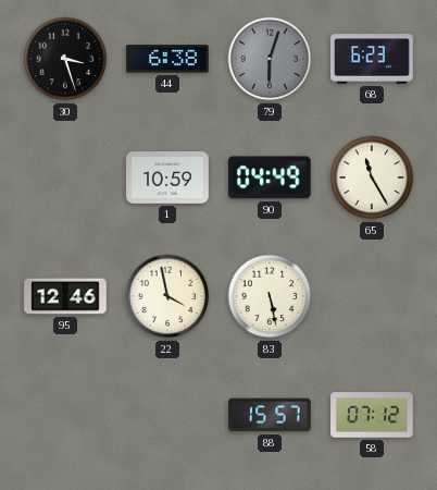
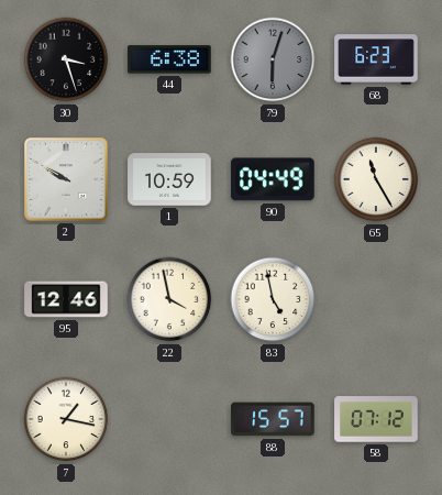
2: none -> 9:50 (66, 179)
83: 5:28 -> 4:58 (273, 299)
7: none -> 1:17 (66, 419)
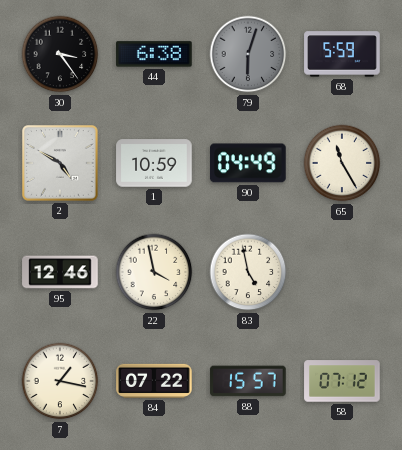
30: 3:27 -> 3:24 (60, 54)
68: 6:23 -> 5:59 (342, 54)
2: 9:50 -> 4:50 (60, 163)
84: none -> 07:22 (154, 381)
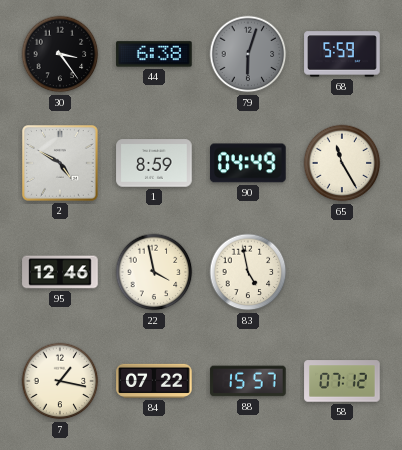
1: 10:59 -> 8:59 (154, 163)
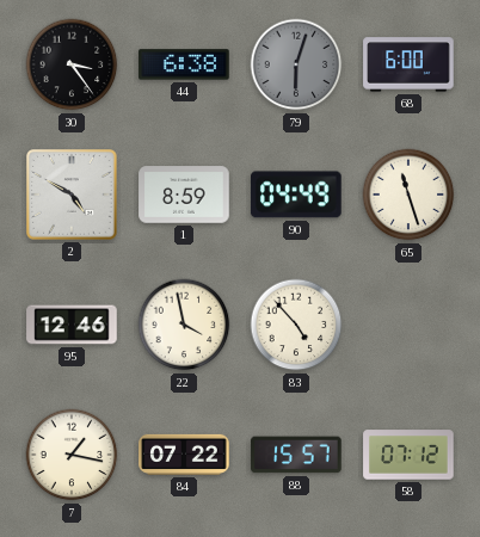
68: 5:59 -> 6:00 (408, 64)
65: 11:25 -> 11:27 (408, 195)
83: 4:58 -> 4:53 (296, 325)
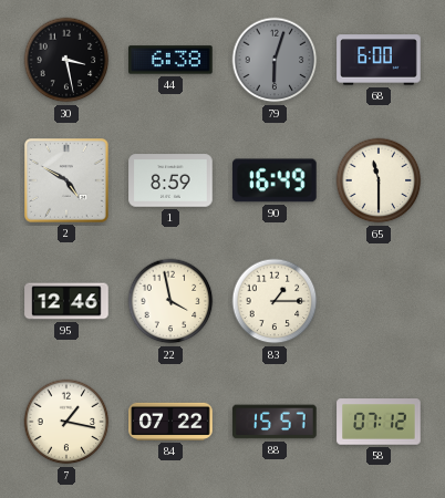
30: 3:24 -> 3:28 (66, 60)
90: 04:49 -> 16:49 (276, 180)
65: 11:27 -> 11:30 (379, 180)
83: 4:53 -> 1:15 (275, 301)
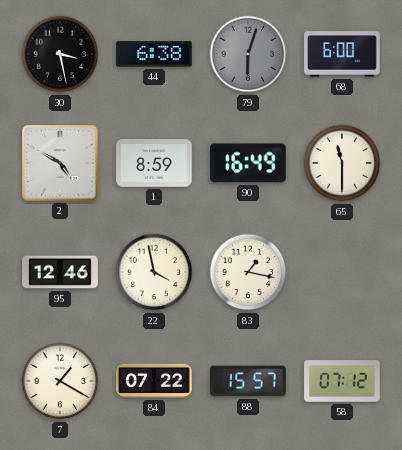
83: 1:15 -> 1:17 (248, 272)
7: 1:17 -> 1:20 (60, 381)
